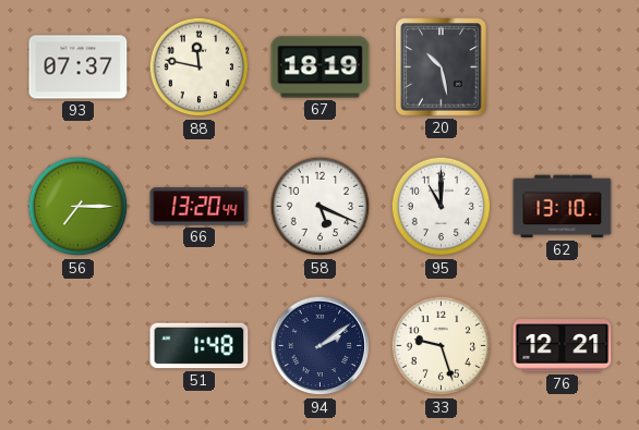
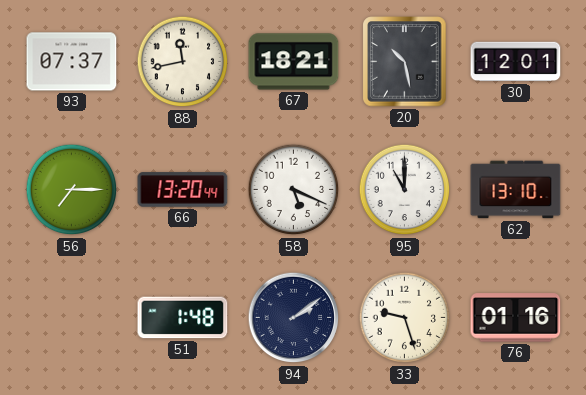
88: 11:47 -> 11:43 (183, 62)
67: 18:19 -> 18:21 (294, 62)
30: none -> 12:01 (516, 62)
76: 12:21 -> 01:16 (516, 318)
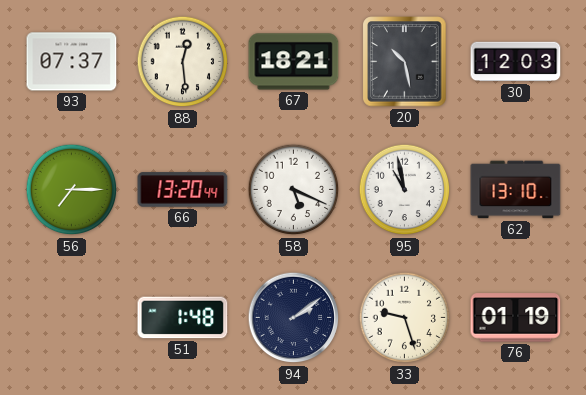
88: 11:43 -> 12:29 (183, 62)
30: 12:01 -> 12:03 (516, 62)
95: 11:00 -> 10:58 (405, 190)
76: 01:16 -> 01:19 (516, 318)
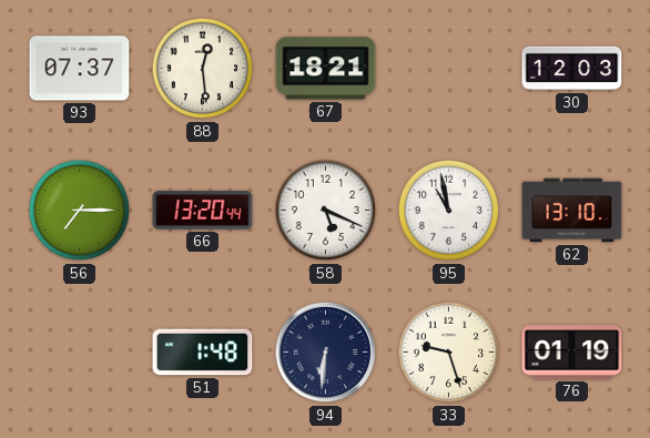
20: 10:28 -> none (405, 62)
94: 2:09 -> 6:31 (326, 353)
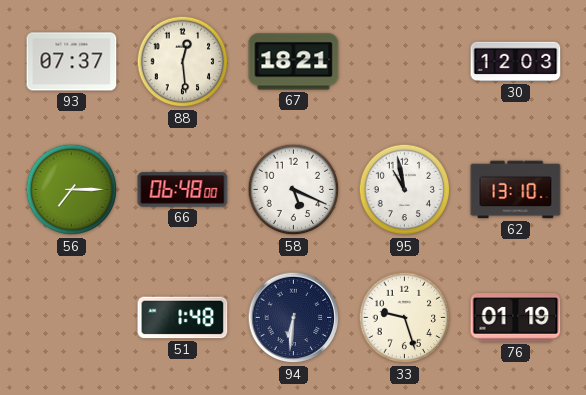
66: 13:20 -> 06:48 (183, 190)
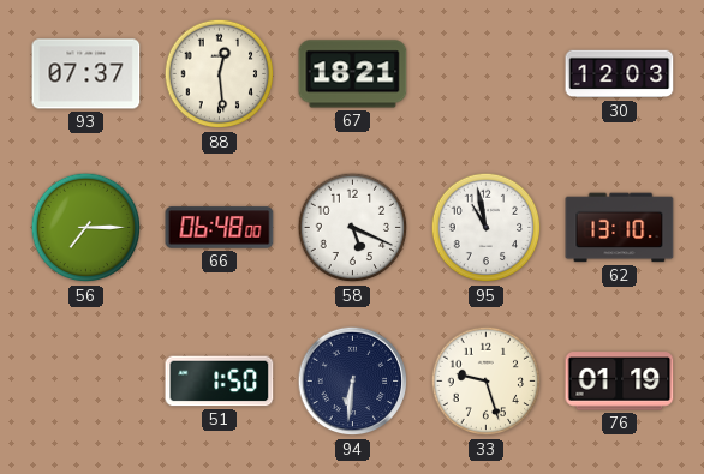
51: 1:48 -> 1:50 (220, 382)
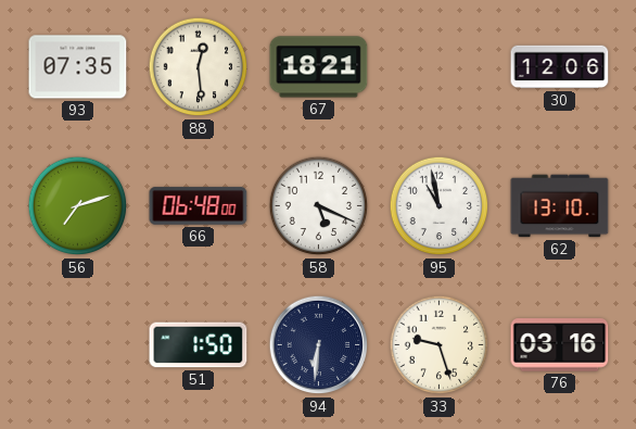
93: 07:37 -> 07:35 (78, 67)
30: 12:03 -> 12:06 (560, 67)
56: 7:15 -> 7:12 (78, 206)
76: 01:19 -> 03:16 (560, 345)
